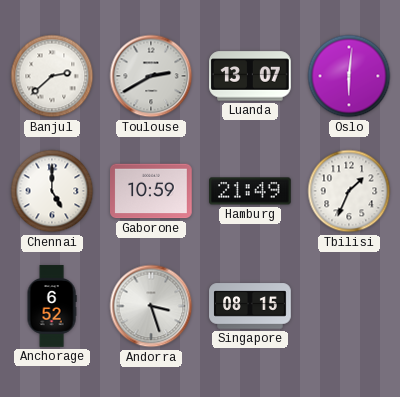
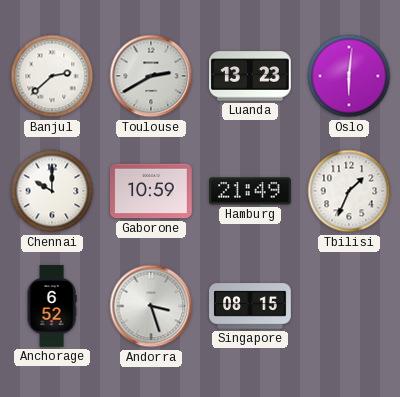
Luanda: 13:07 -> 13:23 (251, 76)
Chennai: 5:00 -> 10:00 (52, 191)
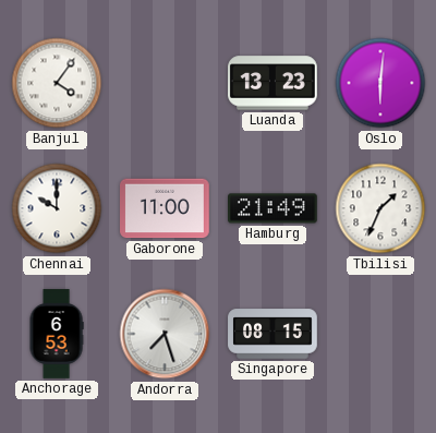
Banjul: 2:38 -> 4:06 (57, 83)
Toulouse: 2:40 -> none (151, 76)
Gaborone: 10:59 -> 11:00 (165, 208)
Anchorage: 6:52 -> 6:53 (57, 334)
Andorra: 3:27 -> 7:27 (165, 334)
